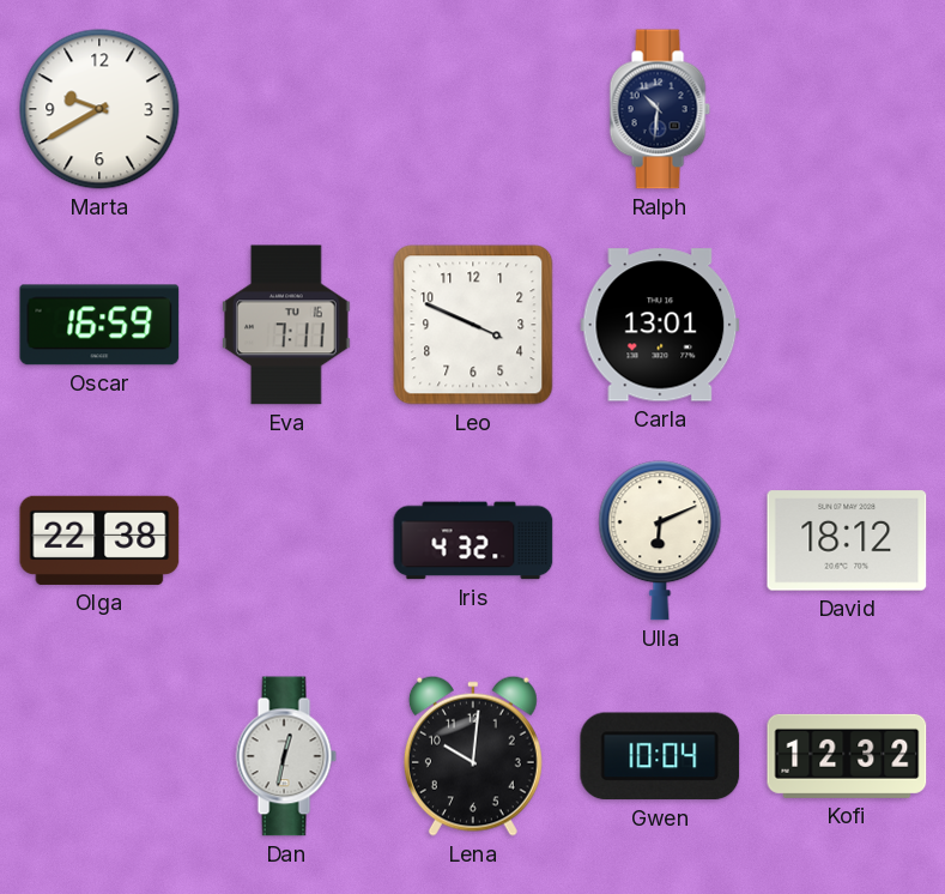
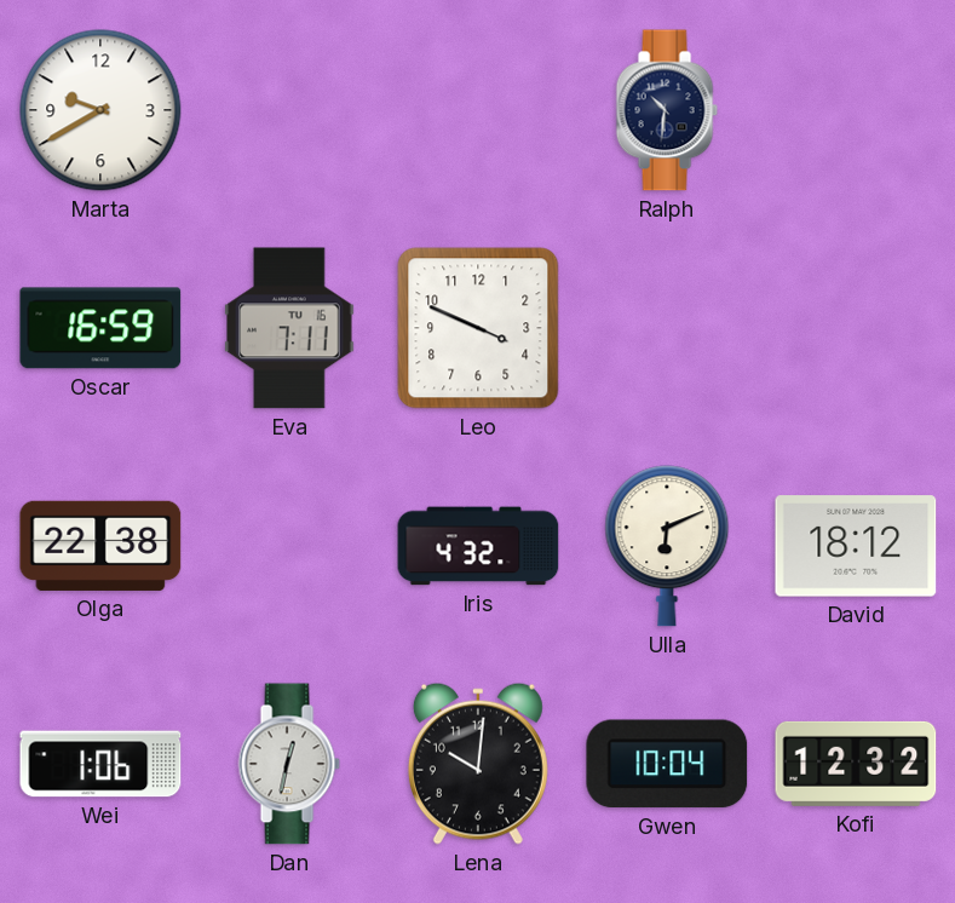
Carla: 13:01 -> none (660, 325)
Wei: none -> 1:06 (100, 764)
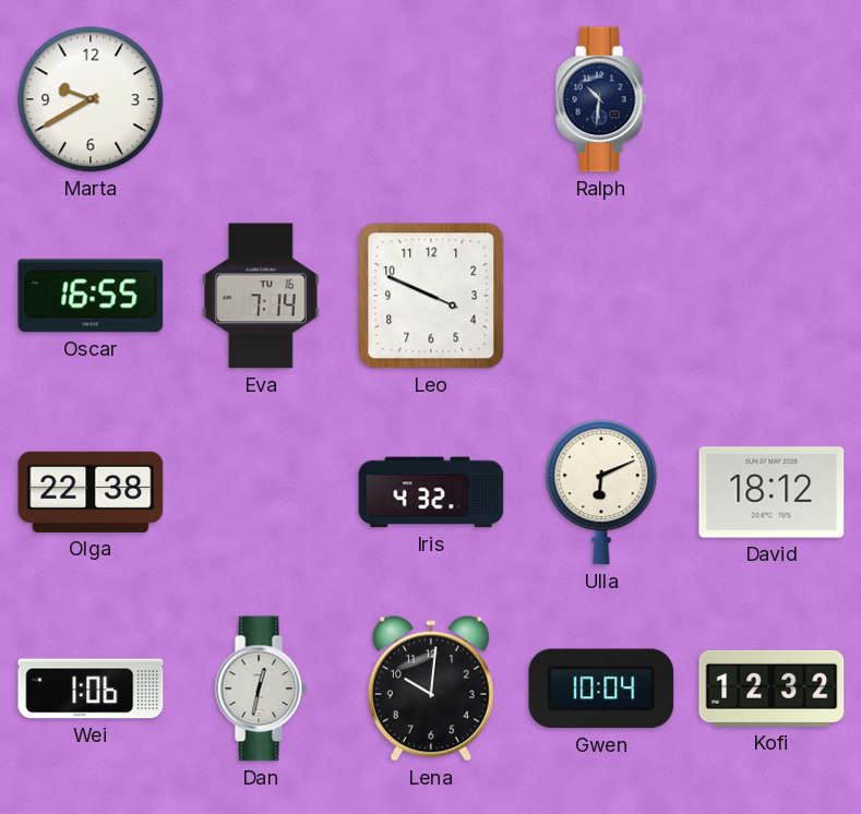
Oscar: 16:59 -> 16:55 (91, 296)
Eva: 7:11 -> 7:14 (261, 296)
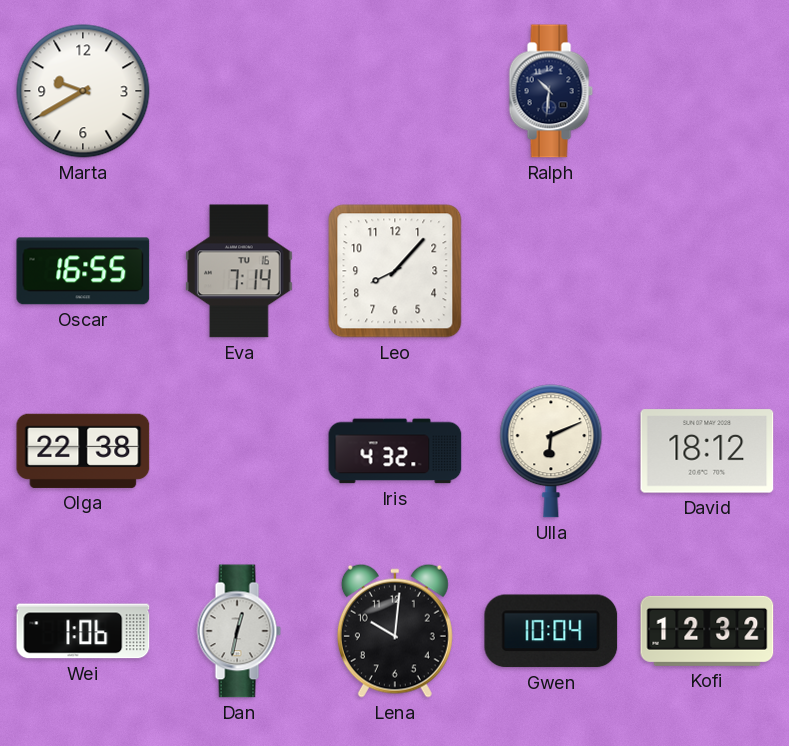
Leo: 3:49 -> 8:07 (395, 271)
